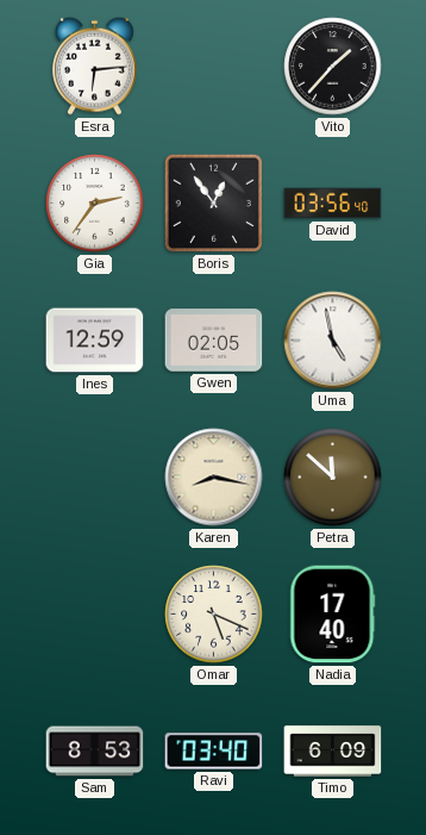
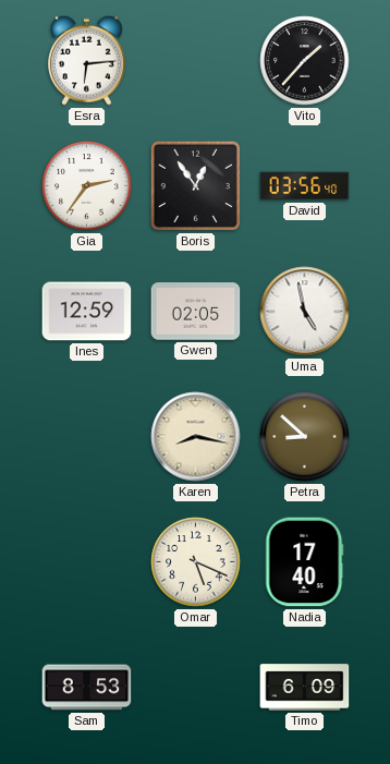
Petra: 11:52 -> 8:52 (305, 437)
Ravi: 03:40 -> none (214, 752)
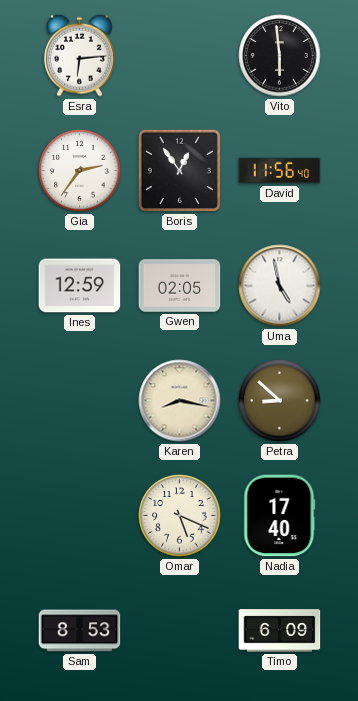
Vito: 1:37 -> 5:59 (280, 56)
David: 03:56 -> 11:56 (280, 171)
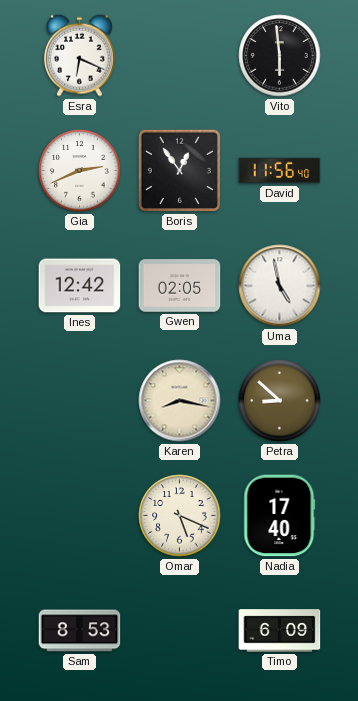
Esra: 6:14 -> 6:19 (80, 55)
Gia: 2:36 -> 2:41 (80, 171)
Ines: 12:59 -> 12:42 (80, 286)
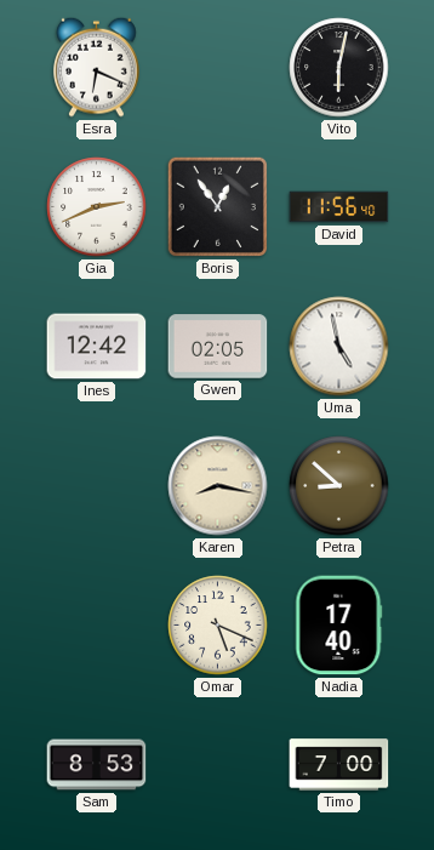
Vito: 5:59 -> 6:02 (339, 68)
Timo: 6:09 -> 7:00 (339, 765)
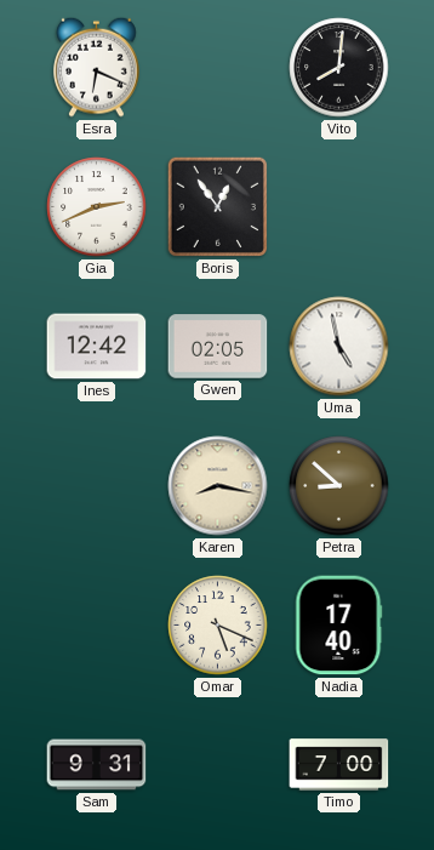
Vito: 6:02 -> 8:01 (339, 68)
David: 11:56 -> none (339, 207)
Sam: 8:53 -> 9:31 (97, 765)
